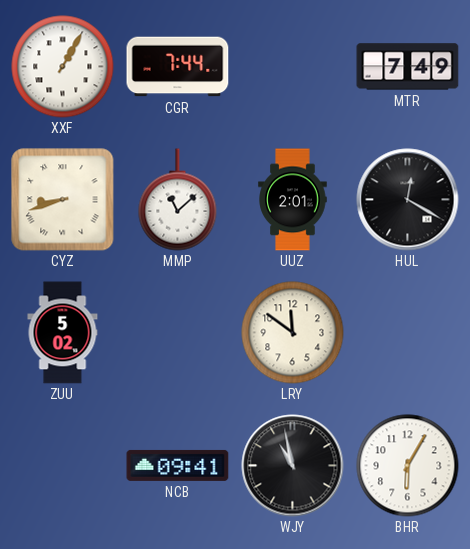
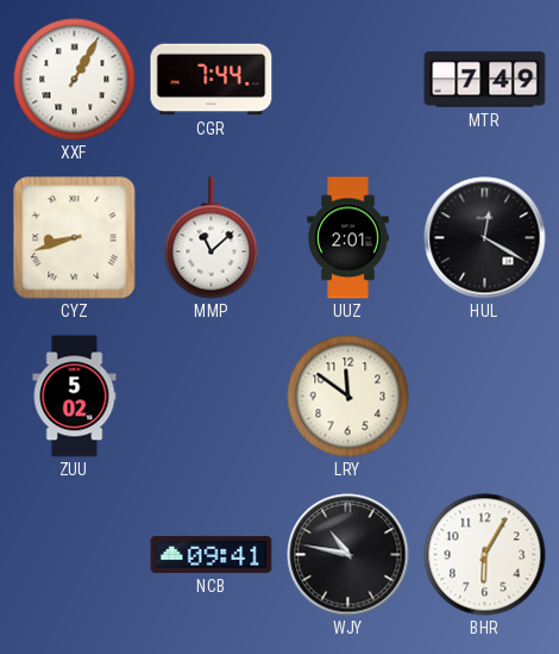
WJY: 10:58 -> 10:47 (348, 555)
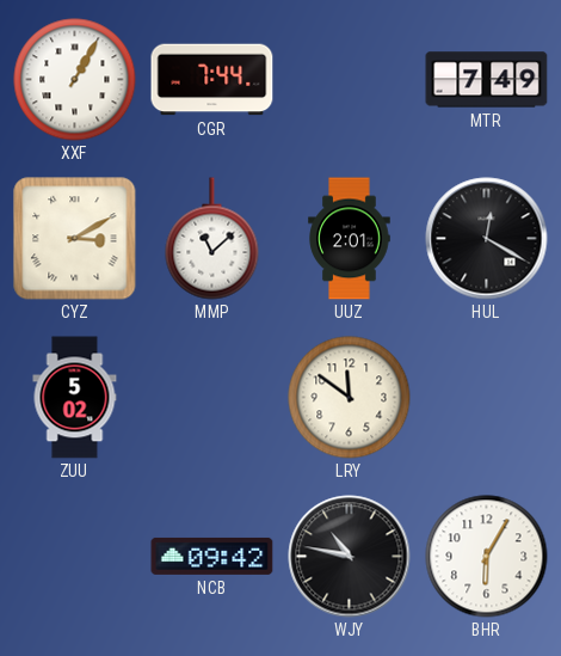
CYZ: 8:42 -> 3:10 (75, 239)
NCB: 09:41 -> 09:42 (212, 556)
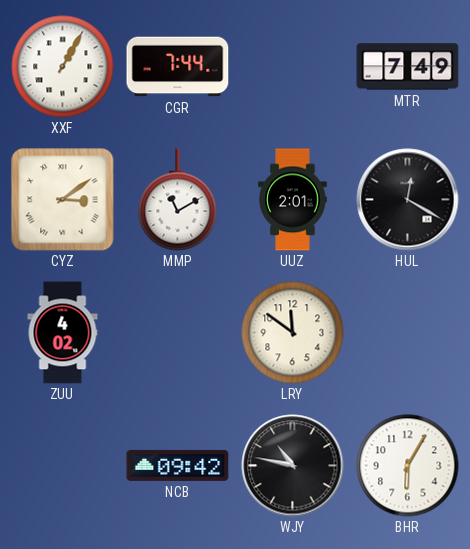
CYZ: 3:10 -> 3:09 (63, 200)
MMP: 11:08 -> 11:10 (178, 200)
ZUU: 5:02 -> 4:02 (63, 333)
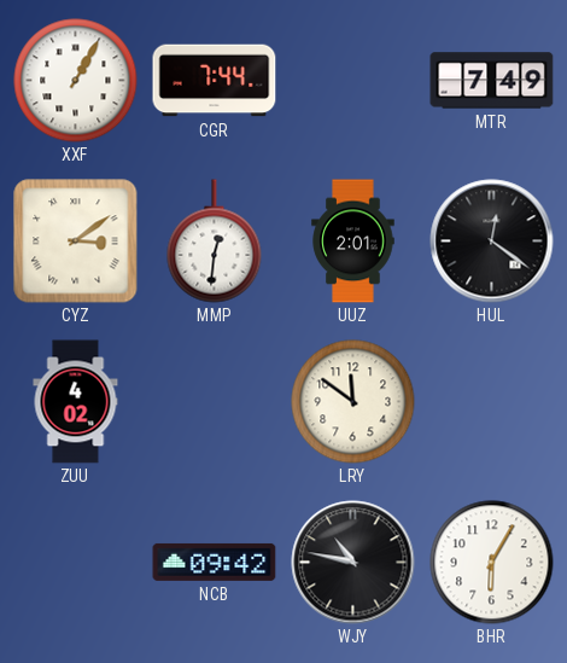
MMP: 11:10 -> 12:31 (215, 242)
HUL: 12:20 -> 12:21 (492, 242)
